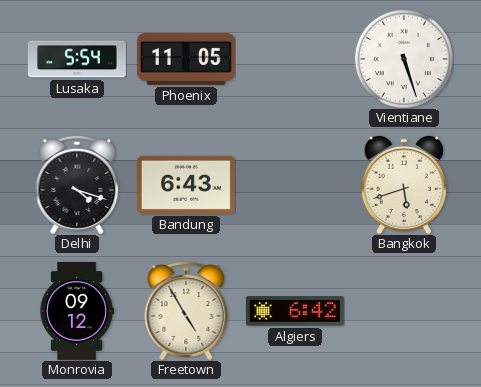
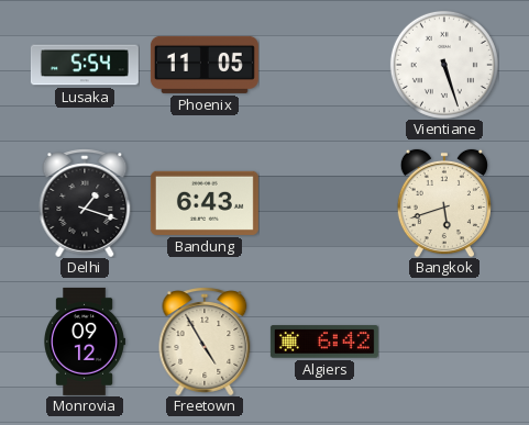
Delhi: 4:18 -> 1:18 (85, 203)
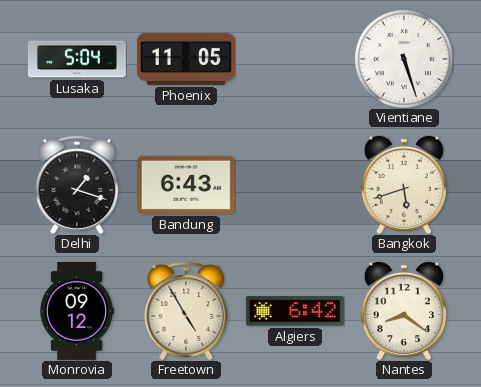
Lusaka: 5:54 -> 5:04 (77, 59)
Nantes: none -> 8:21 (404, 311)
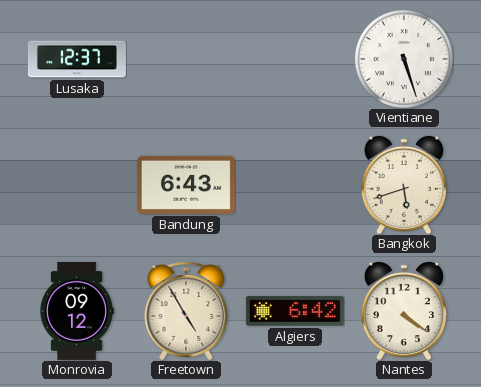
Lusaka: 5:04 -> 12:37 (77, 59)
Phoenix: 11:05 -> none (186, 59)
Delhi: 1:18 -> none (77, 185)
Nantes: 8:21 -> 4:21 (404, 311)
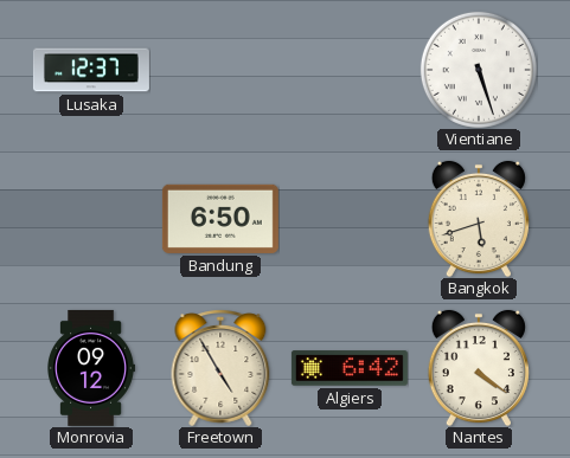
Bandung: 6:43 -> 6:50 (220, 219)
